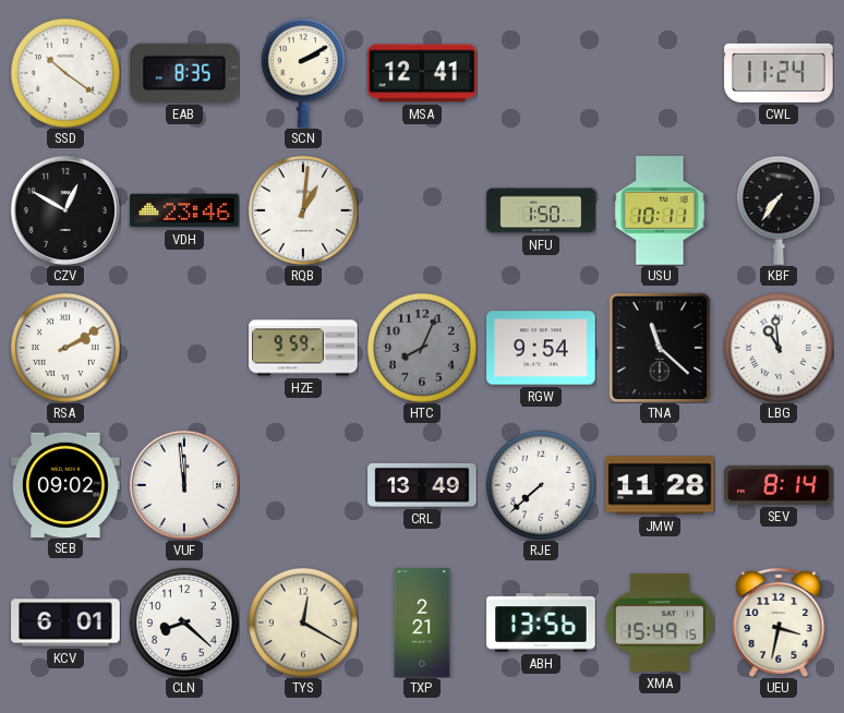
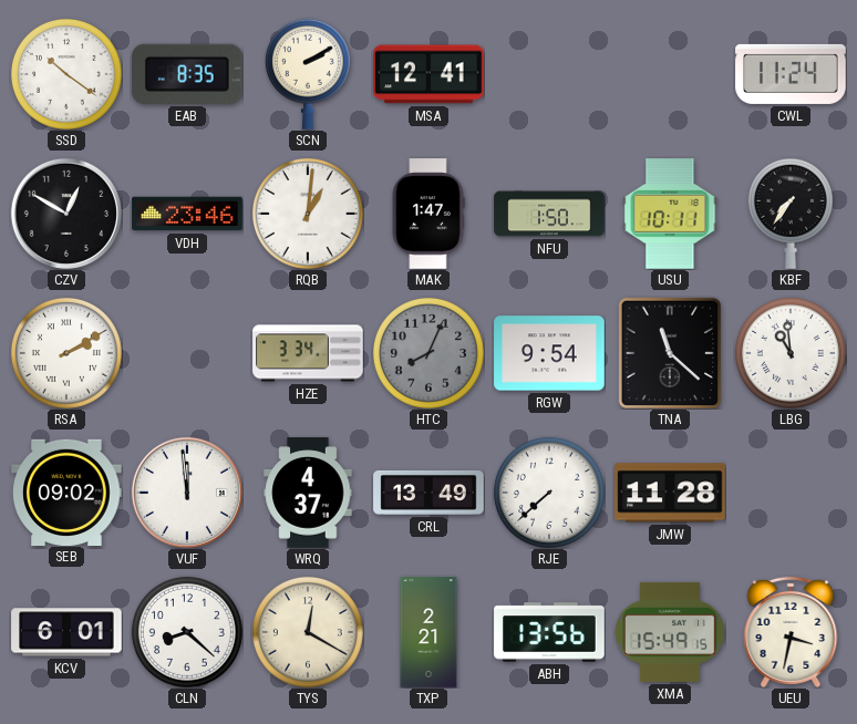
MAK: none -> 1:47 (428, 214)
HZE: 9:59 -> 3:34 (308, 353)
WRQ: none -> 4:37 (308, 493)
SEV: 8:14 -> none (780, 485)
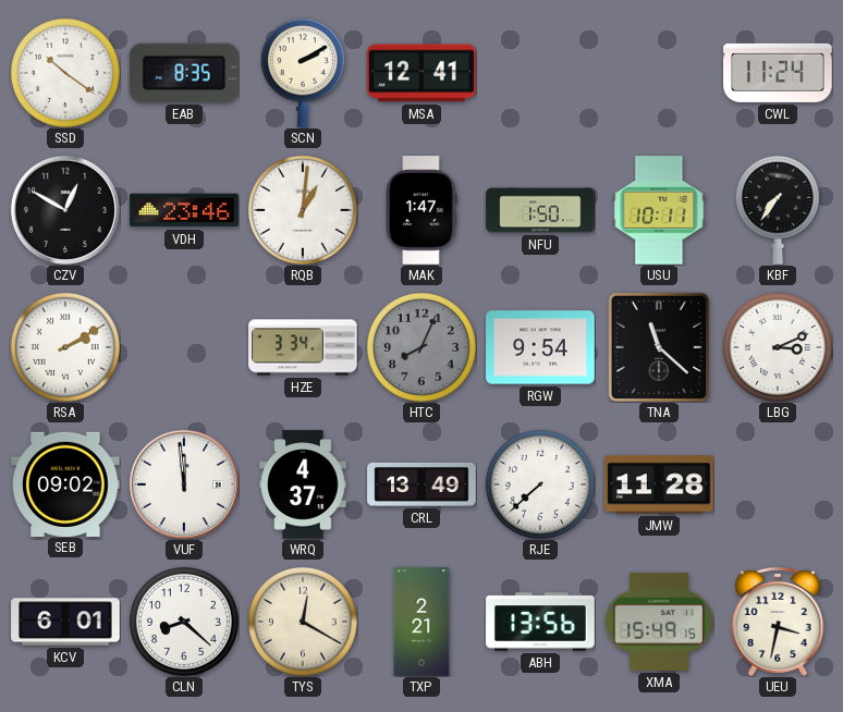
LBG: 10:59 -> 3:11 (778, 347)
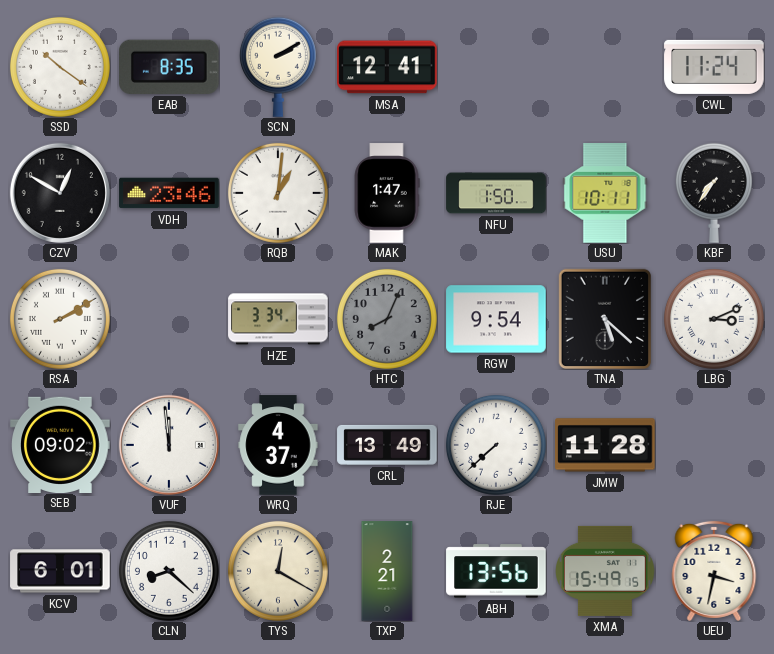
TNA: 11:22 -> 5:22 (604, 318)
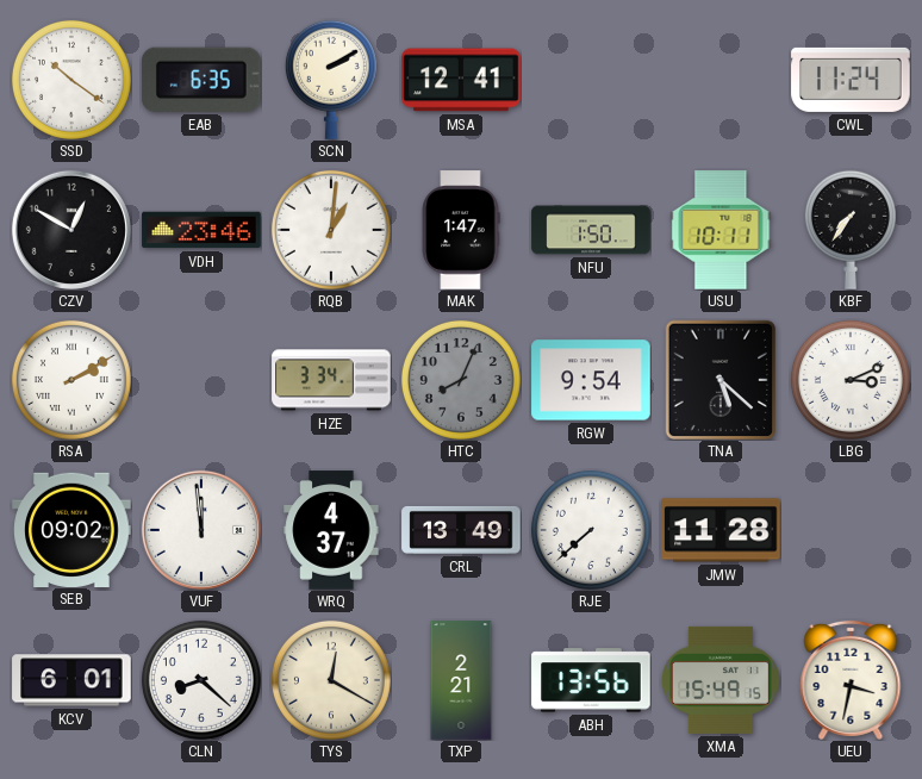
EAB: 8:35 -> 6:35 (201, 80)
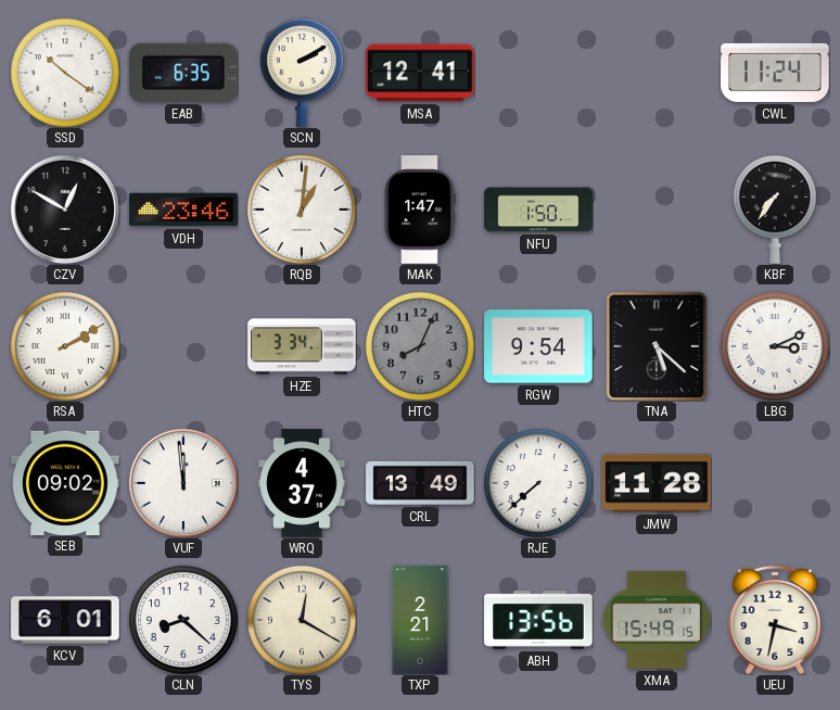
USU: 10:11 -> none (721, 230)
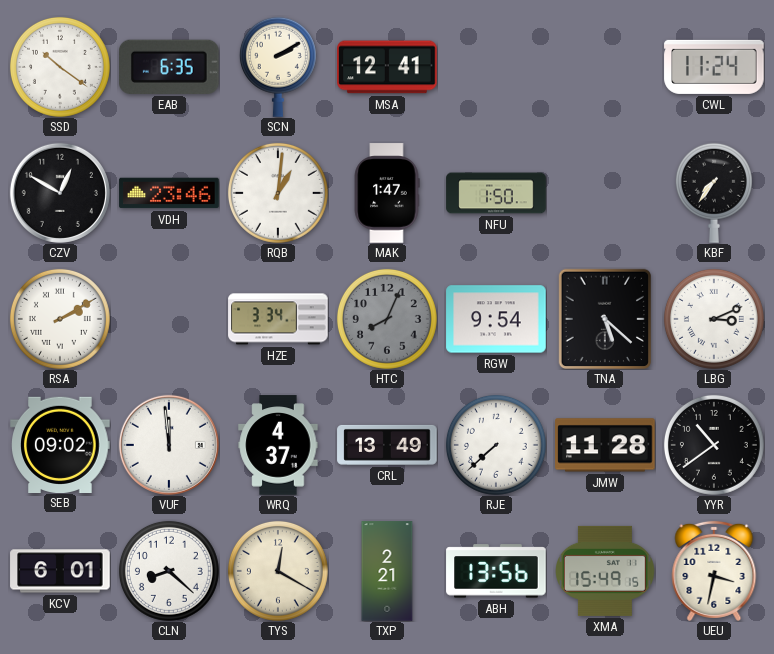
YYR: none -> 10:39 (714, 445)
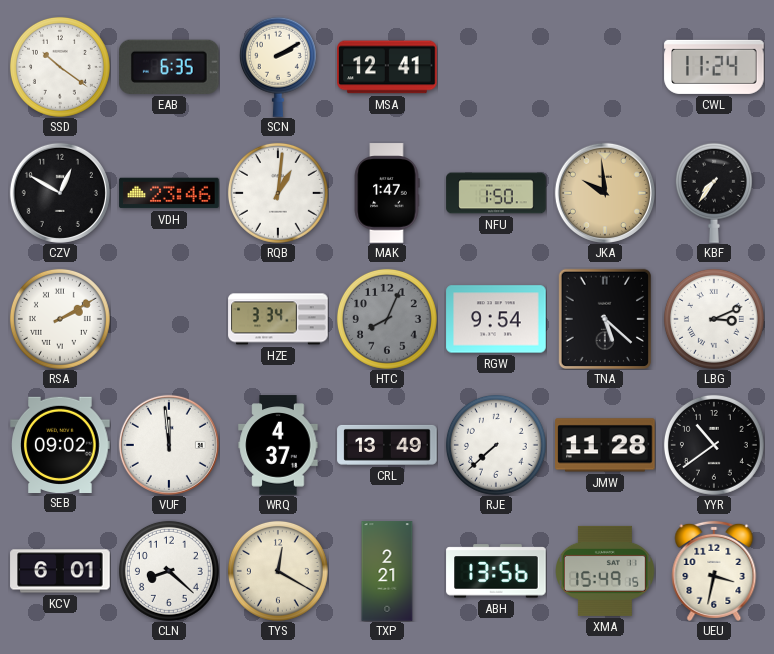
JKA: none -> 9:59 (605, 193)
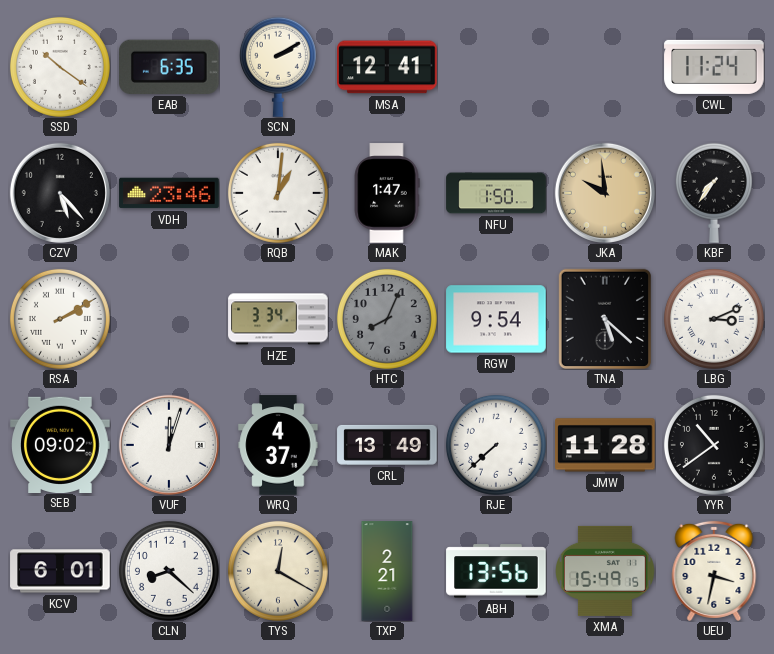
CZV: 12:50 -> 5:23 (60, 193)
VUF: 11:59 -> 12:03 (169, 445)
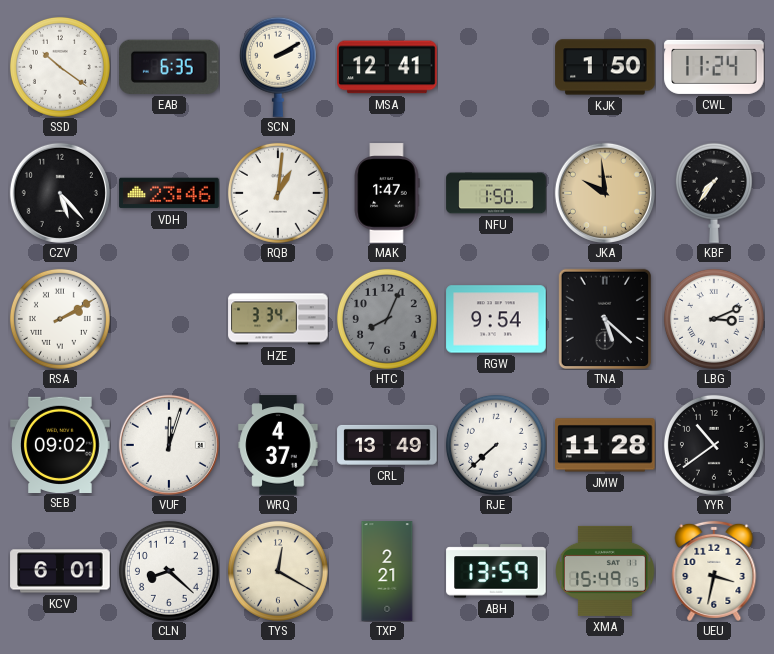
KJK: none -> 1:50 (605, 67)
ABH: 13:56 -> 13:59 (496, 571)
